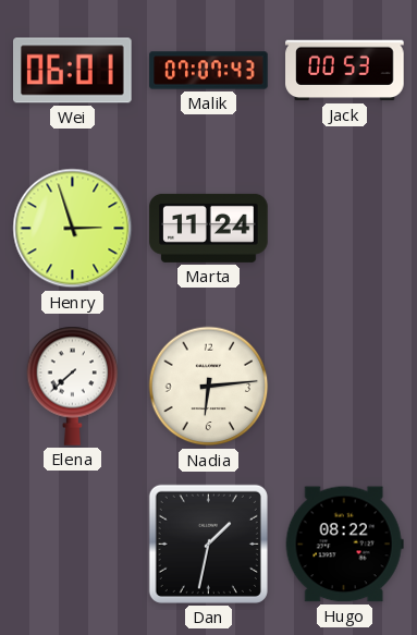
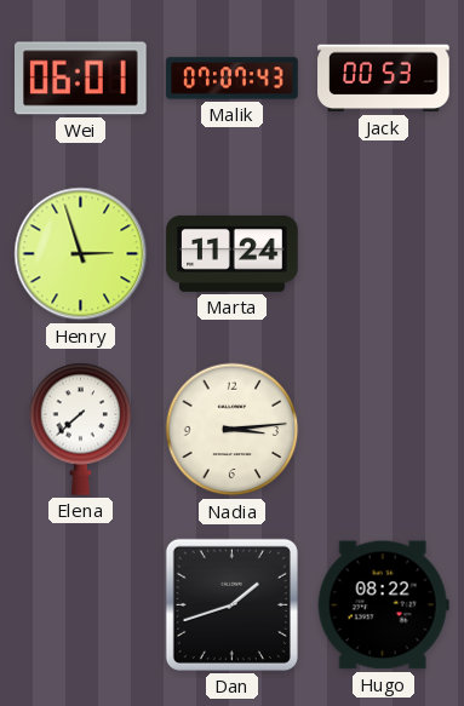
Nadia: 6:14 -> 3:14 (233, 430)
Dan: 1:32 -> 1:42 (231, 604)
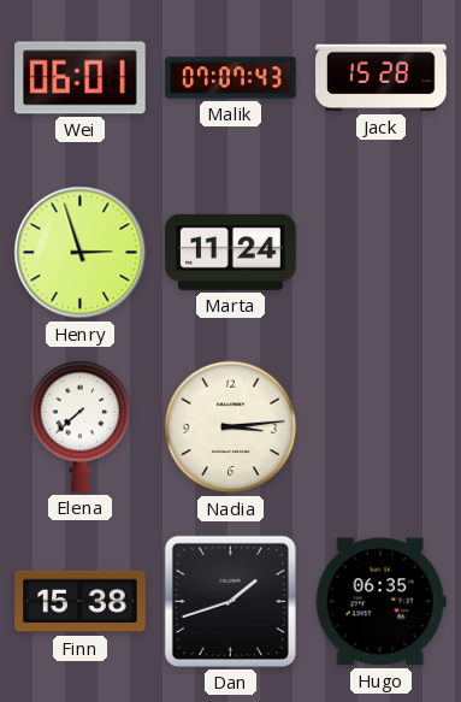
Jack: 00:53 -> 15:28 (382, 78)
Finn: none -> 15:38 (81, 602)
Hugo: 08:22 -> 06:35 (380, 602)
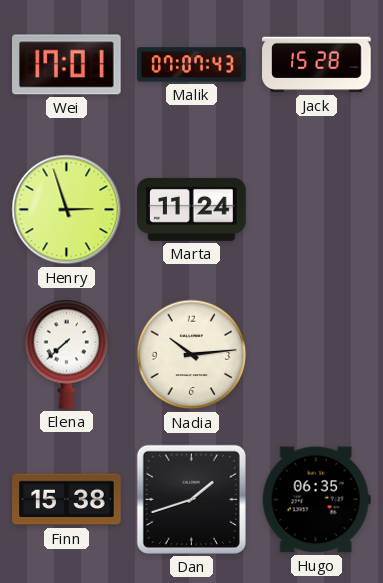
Wei: 06:01 -> 17:01 (67, 65)
Nadia: 3:14 -> 10:14 (192, 355)
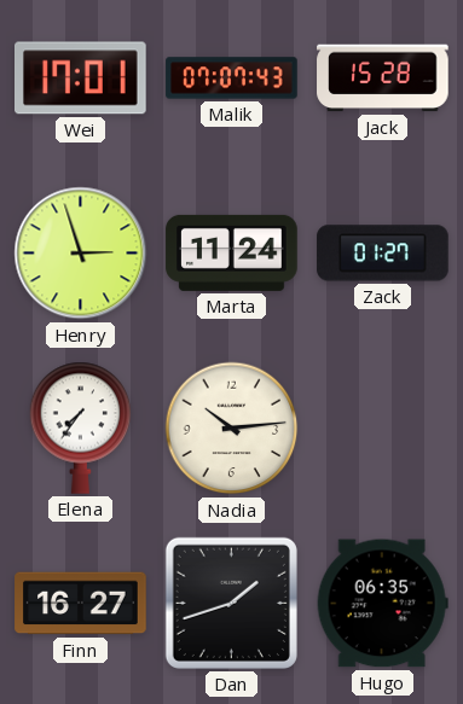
Zack: none -> 01:27 (383, 254)
Elena: 7:38 -> 7:36 (81, 427)
Finn: 15:38 -> 16:27 (81, 604)
